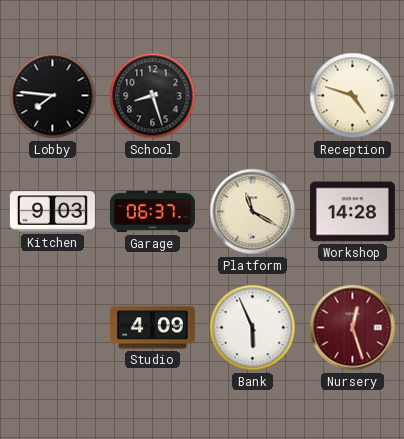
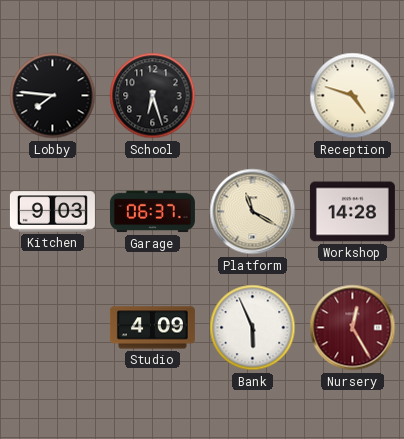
School: 8:27 -> 6:27 (153, 96)
Nursery: 12:27 -> 12:25 (353, 328)
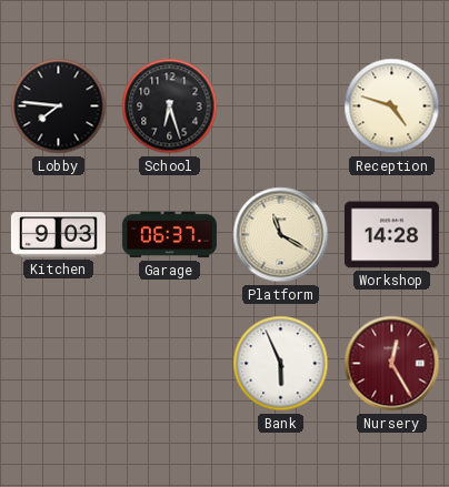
Studio: 4:09 -> none (152, 328)
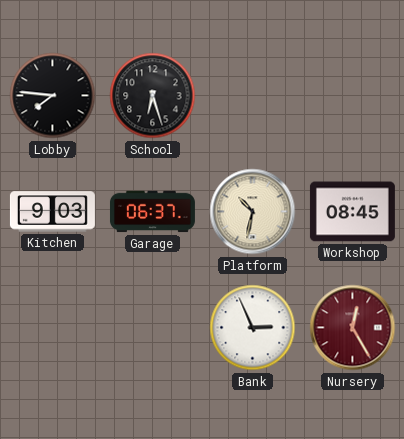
Reception: 4:48 -> none (392, 106)
Platform: 11:20 -> 10:32 (253, 212)
Workshop: 14:28 -> 08:45 (352, 212)
Bank: 5:56 -> 2:56 (253, 328)
